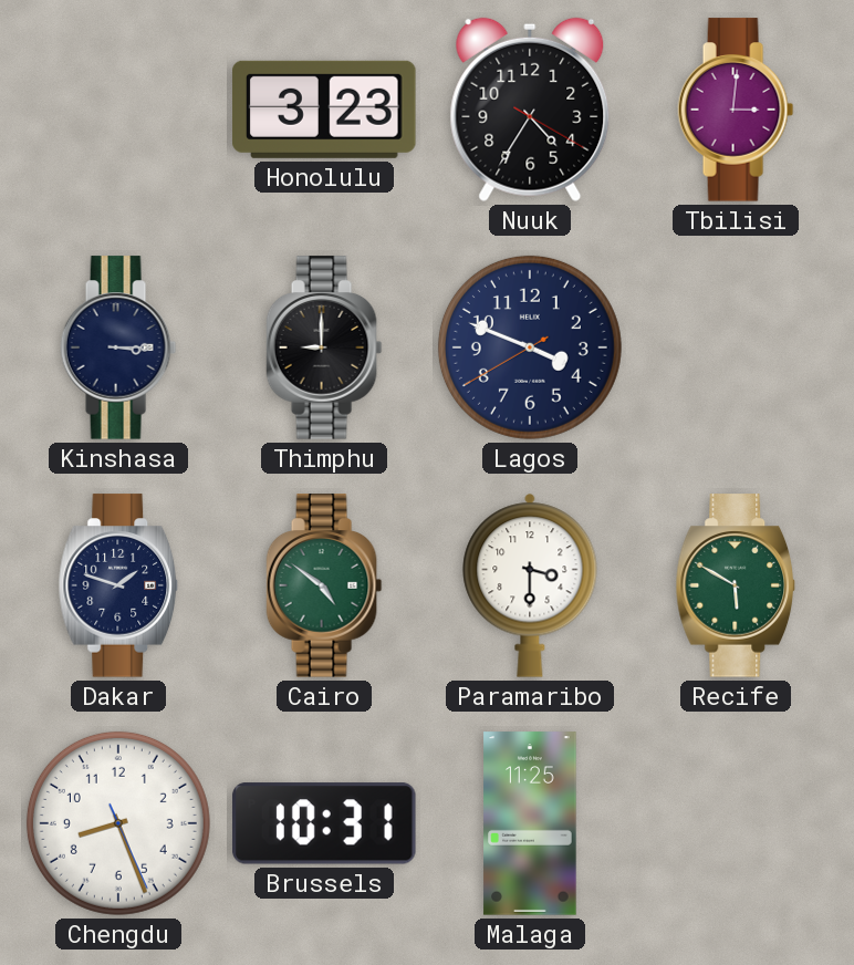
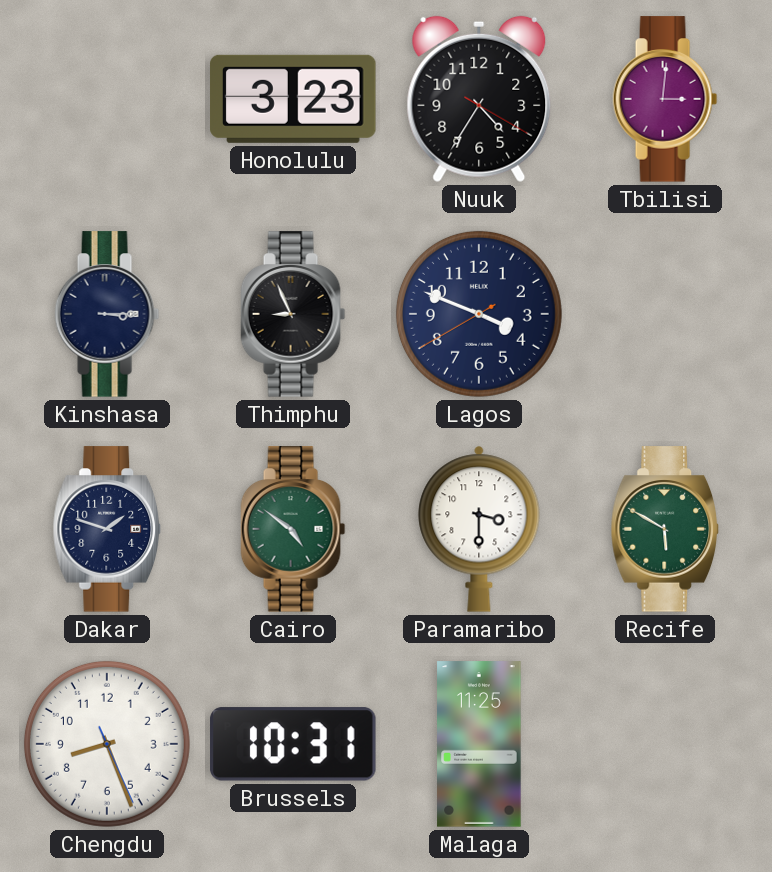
Thimphu: 9:00 -> 8:56 (293, 314)
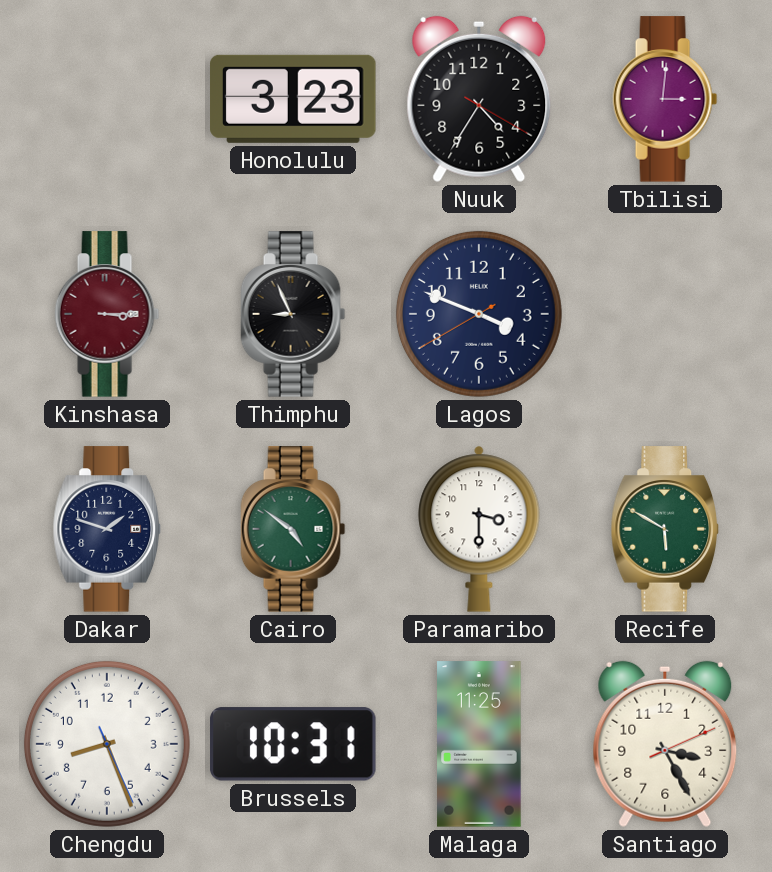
Kinshasa dial: navy -> burgundy (107, 314)
Santiago: none -> 3:25 (665, 744)
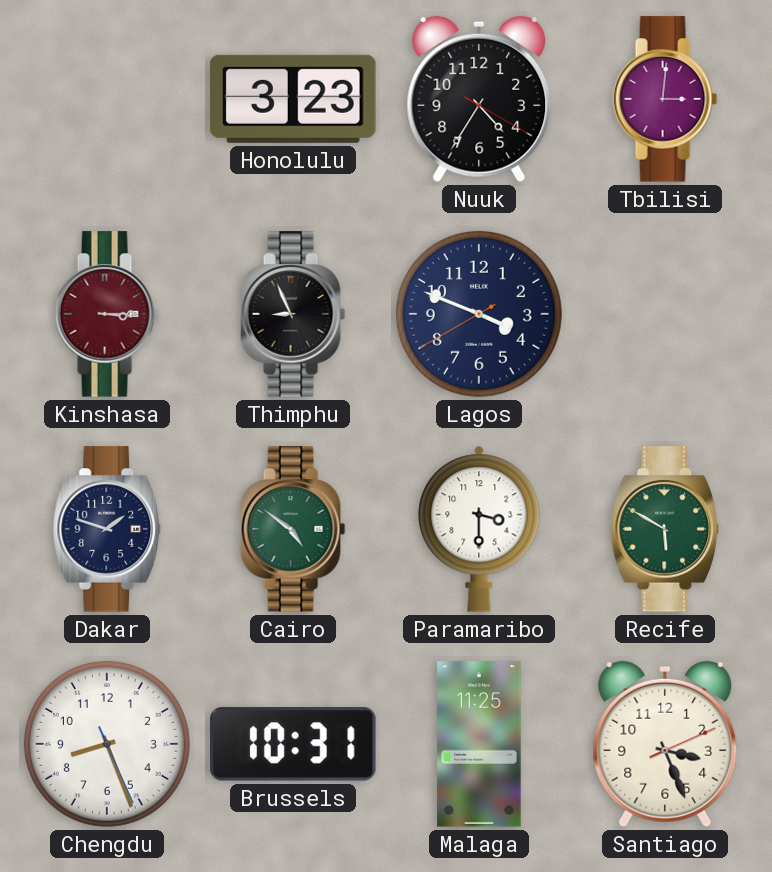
Santiago: 3:25 -> 3:26 (665, 744)
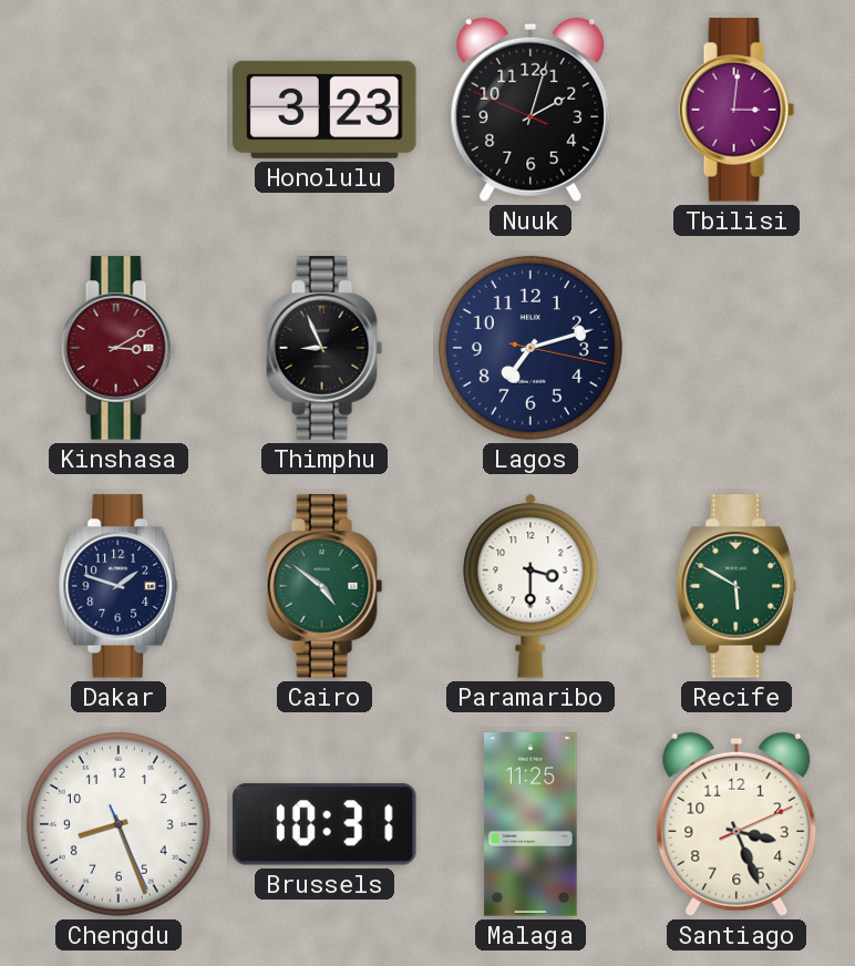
Nuuk: 4:35 -> 2:02 (530, 110)
Kinshasa: 3:15 -> 3:10 (119, 348)
Lagos: 3:48 -> 7:12 (530, 348)
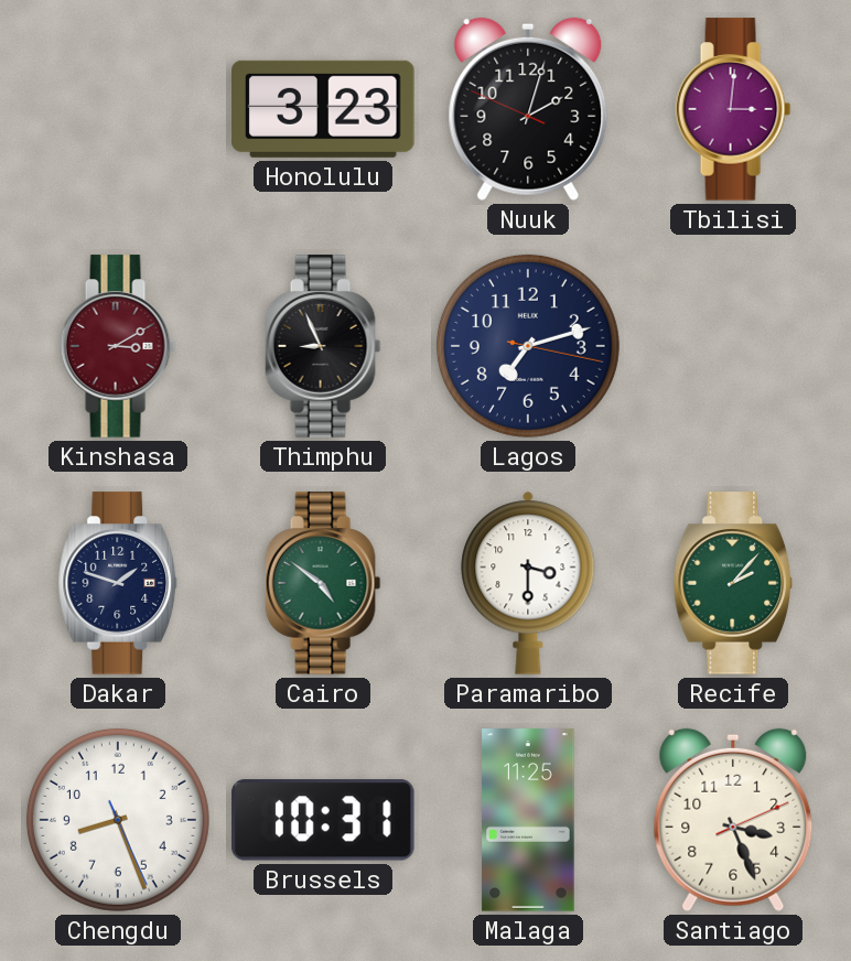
Recife: 5:50 -> 2:07 (733, 583)
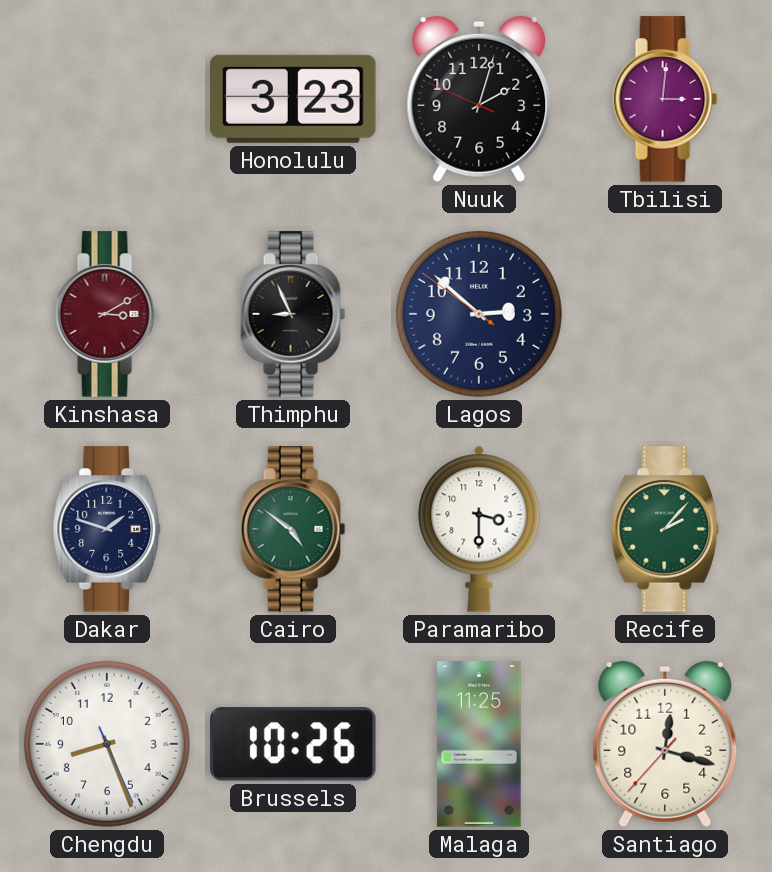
Lagos: 7:12 -> 2:51 (479, 314)
Brussels: 10:31 -> 10:26 (293, 744)
Santiago: 3:26 -> 12:17 (665, 744)
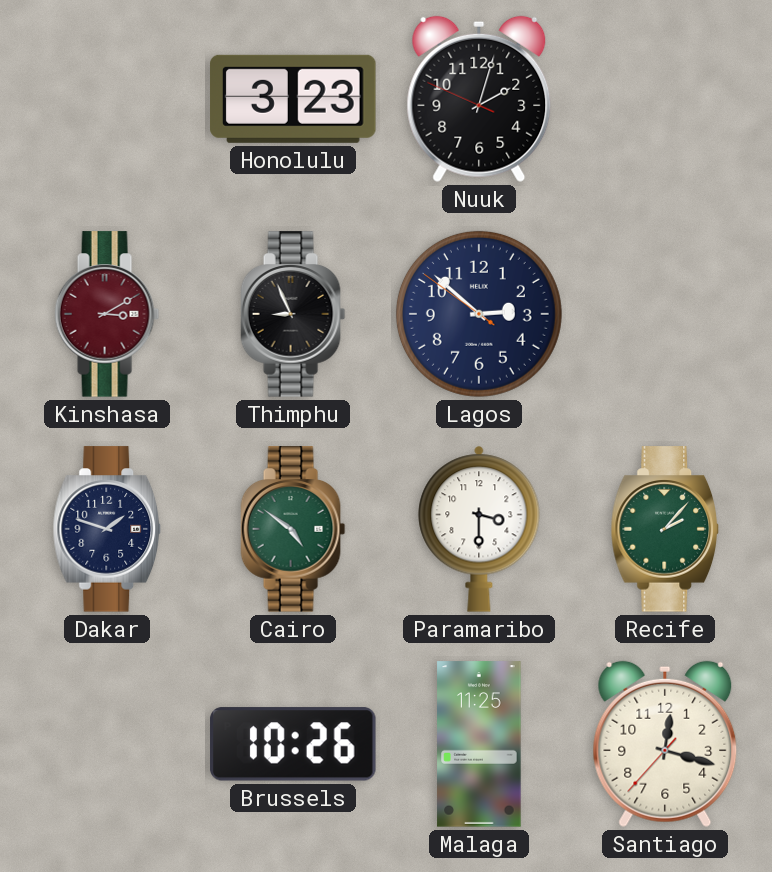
Tbilisi: 3:01 -> none (665, 99)
Chengdu: 8:26 -> none (107, 744)
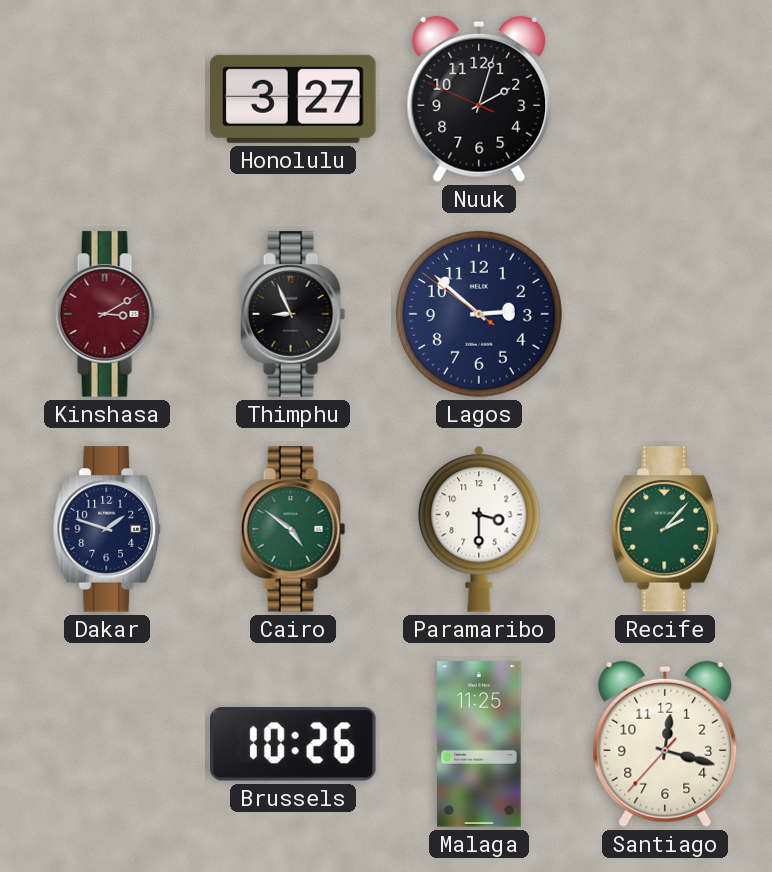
Honolulu: 3:23 -> 3:27 (293, 99)
